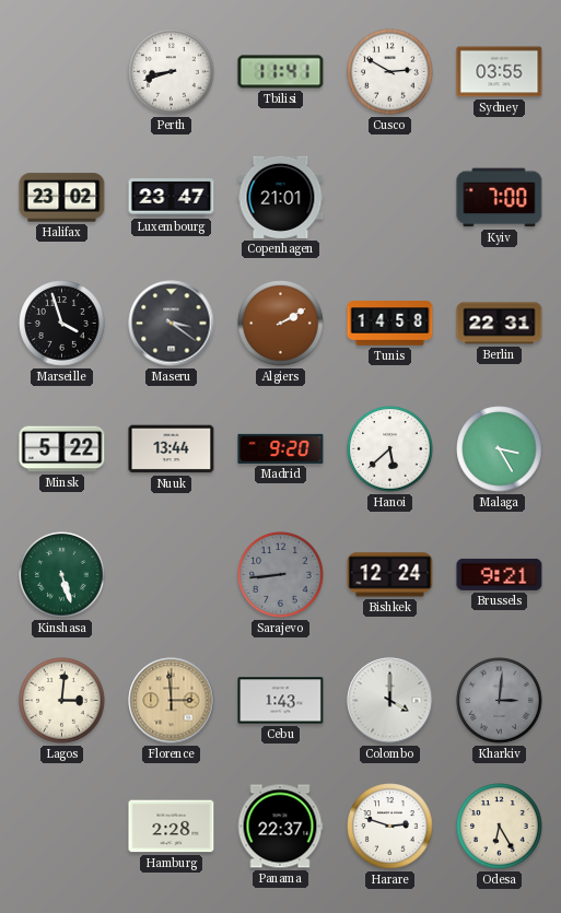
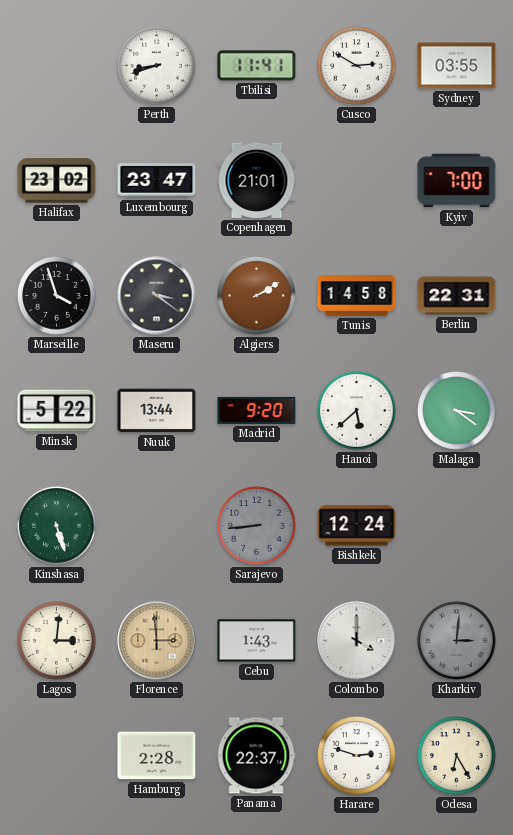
Malaga: 3:25 -> 3:21 (457, 411)
Brussels: 9:21 -> none (500, 574)
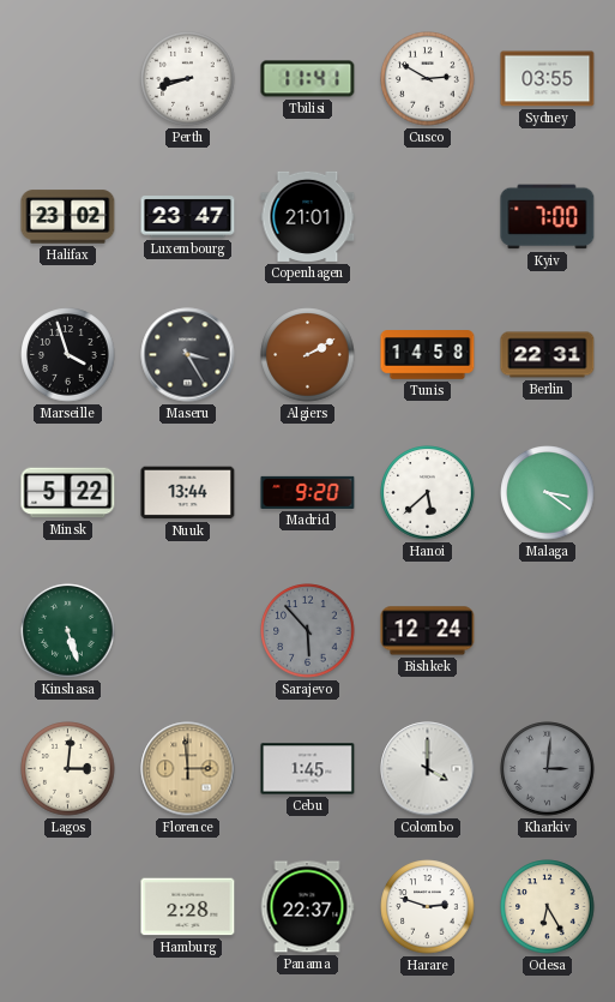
Maseru: 3:21 -> 3:25 (188, 355)
Sarajevo: 8:44 -> 5:53 (308, 631)
Cebu: 1:43 -> 1:45 (308, 769)
